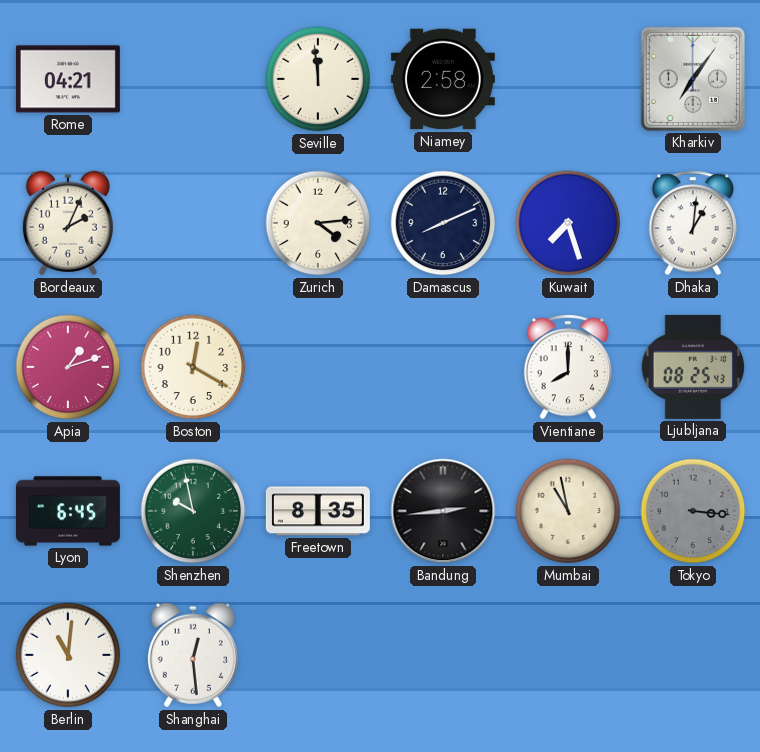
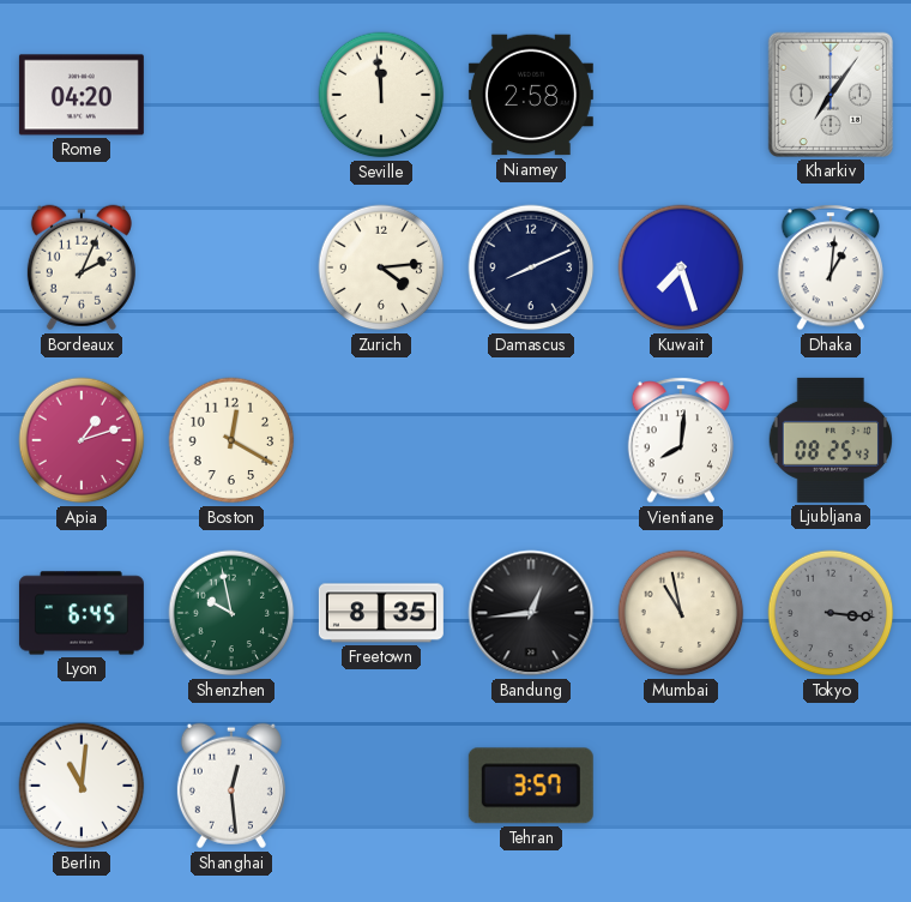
Rome: 04:21 -> 04:20 (82, 95)
Vientiane: 8:00 -> 8:01 (680, 440)
Bandung: 2:44 -> 12:44 (531, 613)
Tehran: none -> 3:57 (531, 786)
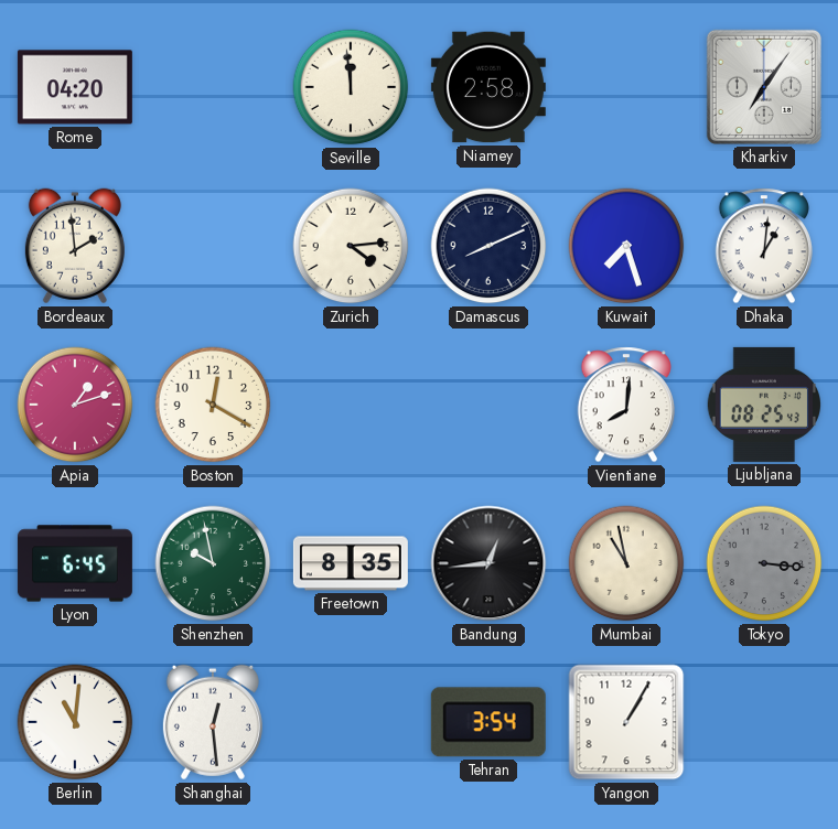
Bordeaux: 2:04 -> 1:59 (75, 246)
Tehran: 3:57 -> 3:54 (488, 722)
Yangon: none -> 1:05 (626, 722)
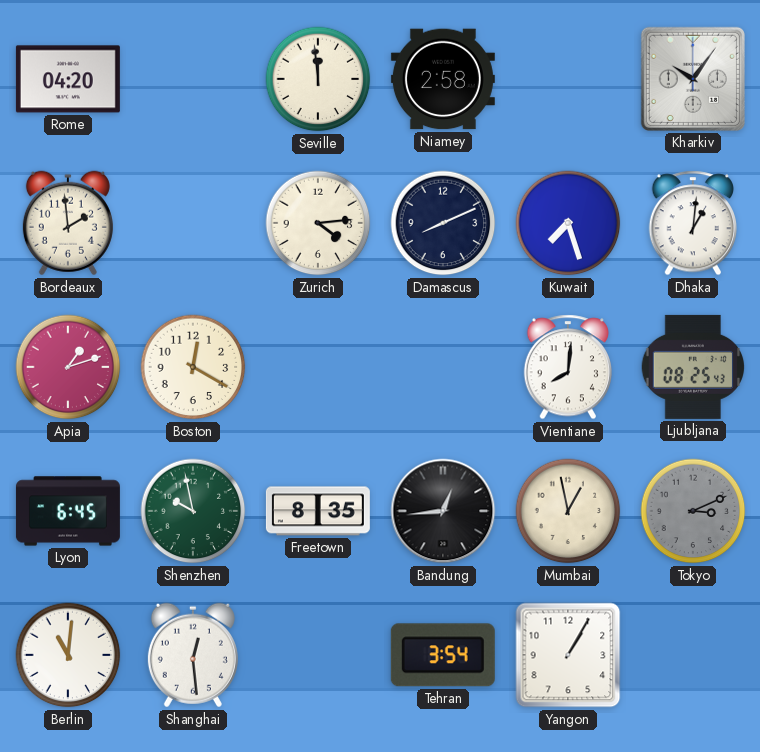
Kharkiv: 7:06 -> 10:06 (693, 79)
Mumbai: 10:58 -> 12:58 (568, 511)
Tokyo: 3:16 -> 3:11 (693, 511)
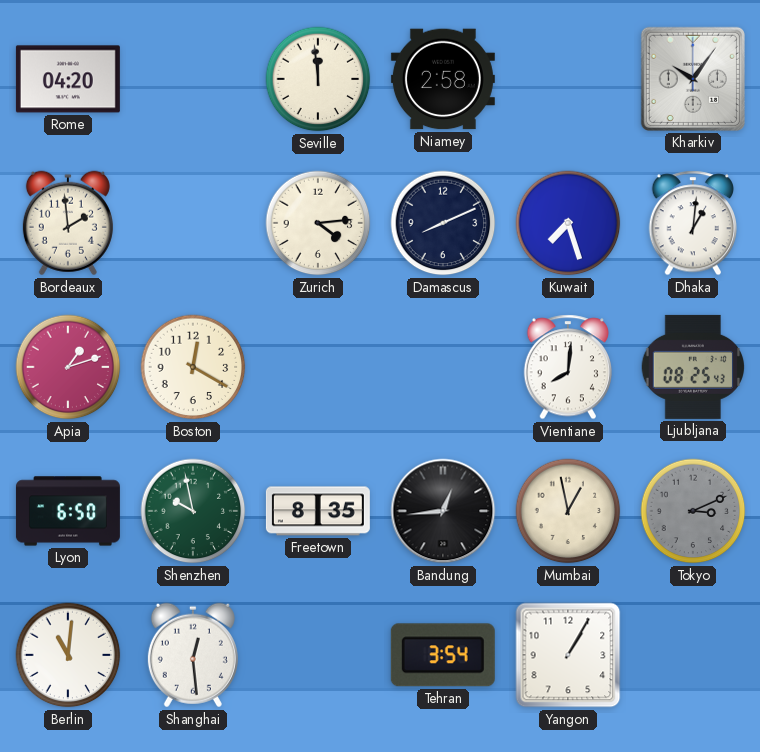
Lyon: 6:45 -> 6:50 (68, 511)
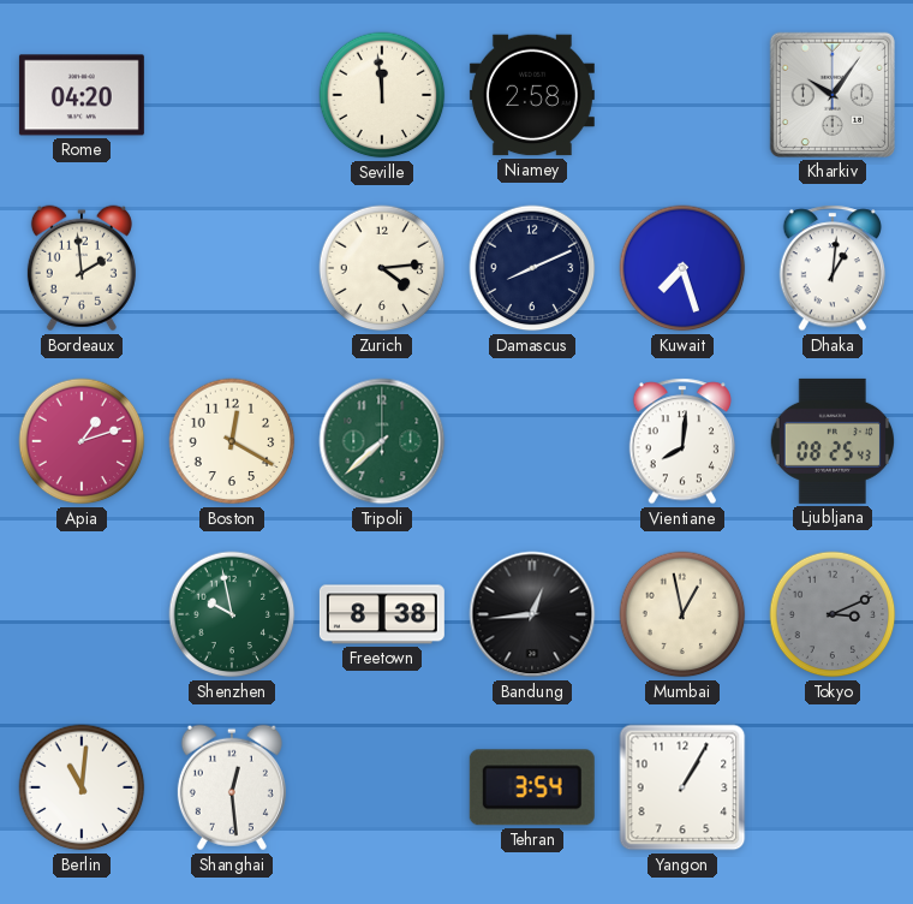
Tripoli: none -> 7:38 (382, 441)
Lyon: 6:50 -> none (68, 511)
Freetown: 8:35 -> 8:38 (382, 614)
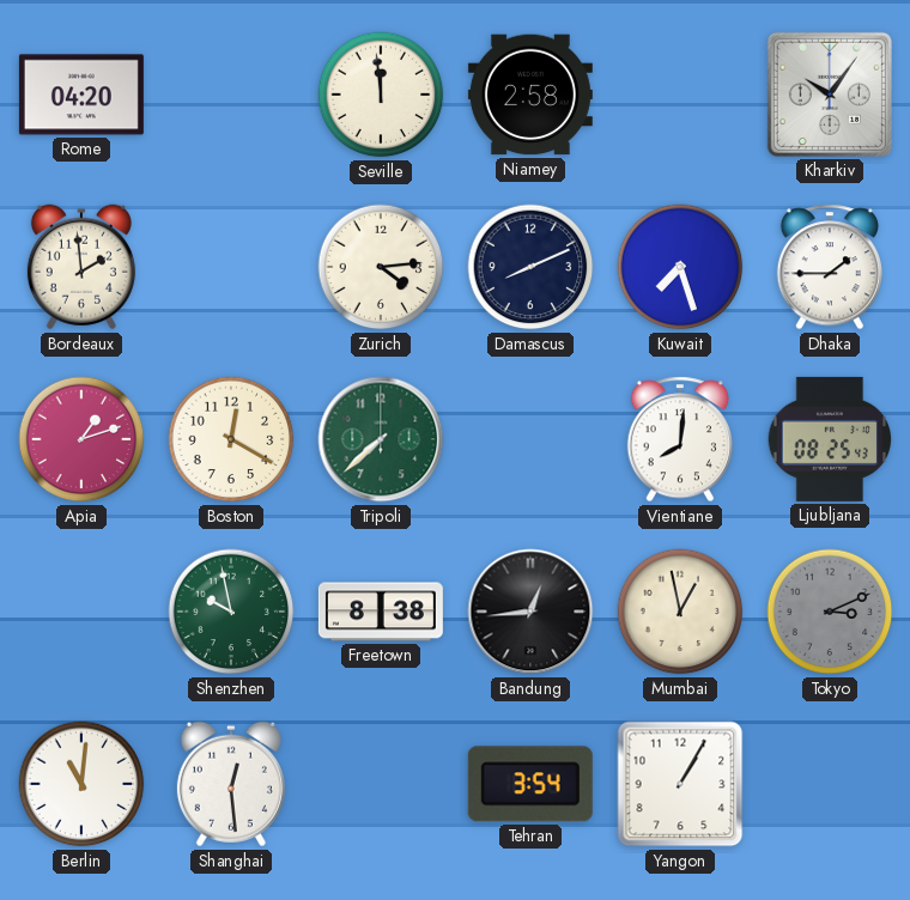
Dhaka: 1:01 -> 1:45 (829, 267)
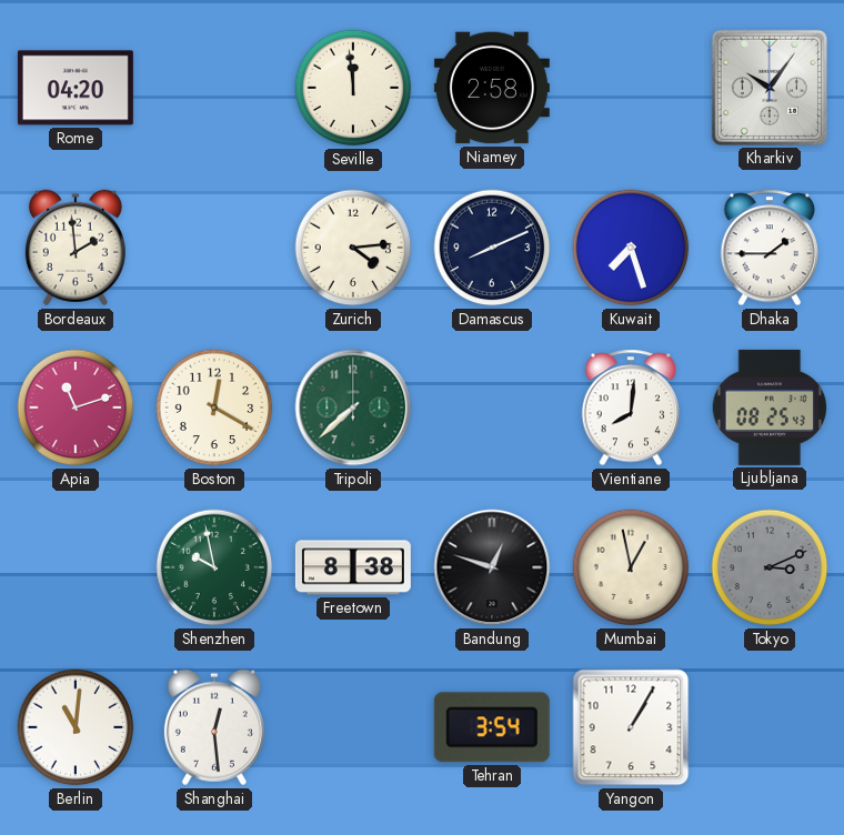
Apia: 1:12 -> 11:12 (76, 408)
Bandung: 12:44 -> 12:48 (492, 567)
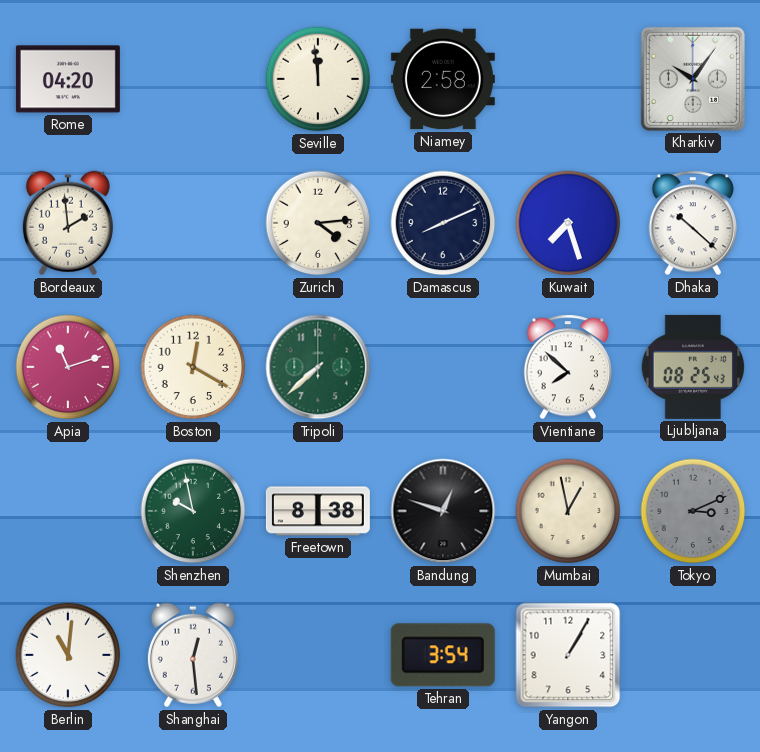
Dhaka: 1:45 -> 10:22 (692, 223)
Vientiane: 8:01 -> 7:52 (567, 367)
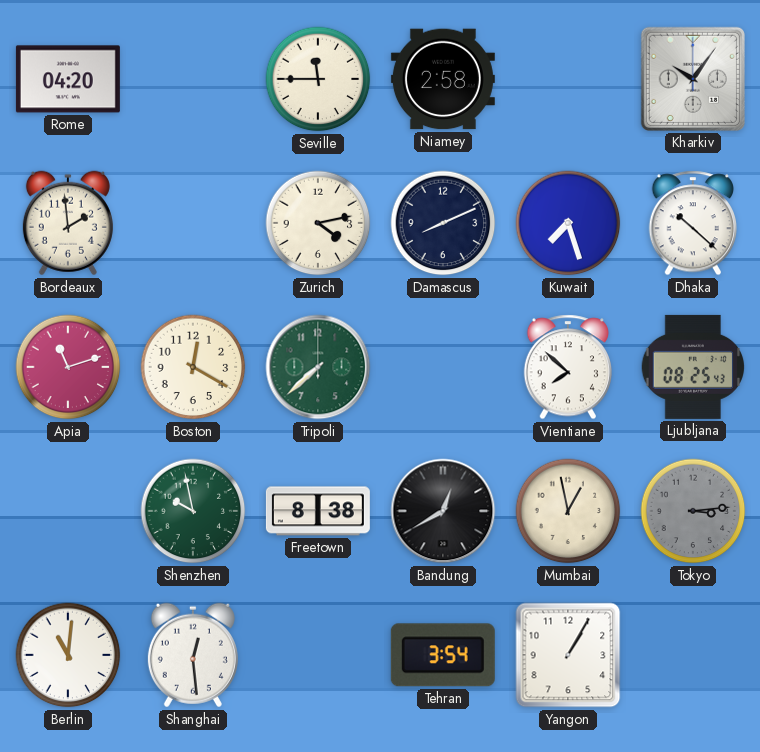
Seville: 11:59 -> 11:45 (318, 79)
Zurich: 4:14 -> 4:13 (318, 223)
Bandung: 12:48 -> 12:40 (443, 511)
Tokyo: 3:11 -> 3:14 (693, 511)
